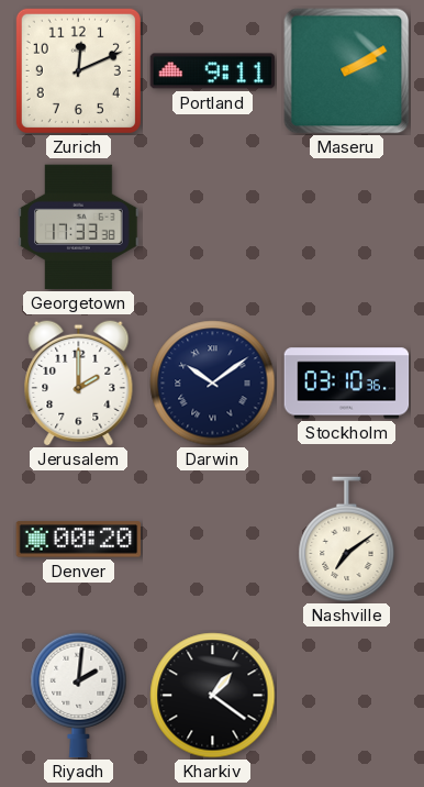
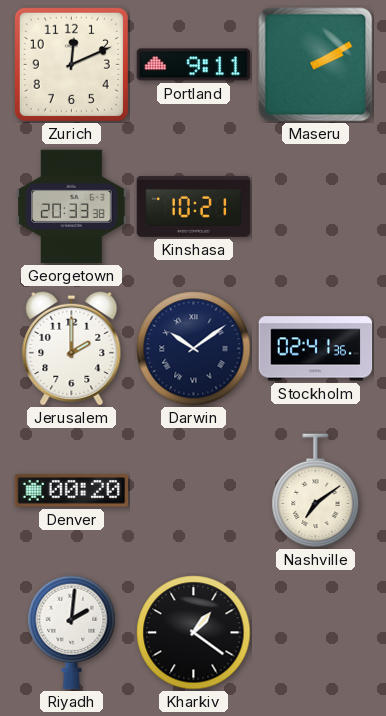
Georgetown: 17:33 -> 20:33 (72, 207)
Kinshasa: none -> 10:21 (194, 206)
Stockholm: 03:10 -> 02:41 (316, 349)
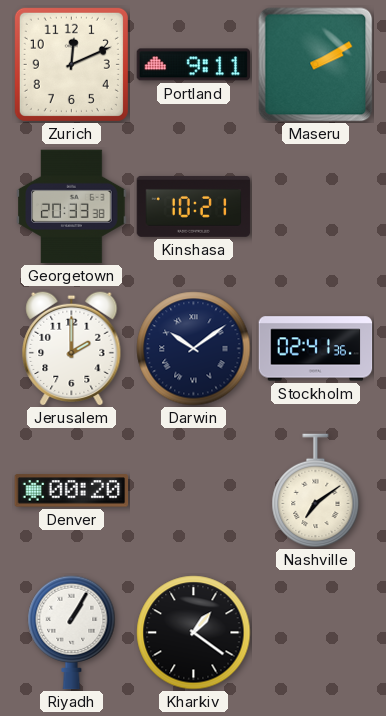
Riyadh: 2:01 -> 1:05 (72, 633)
